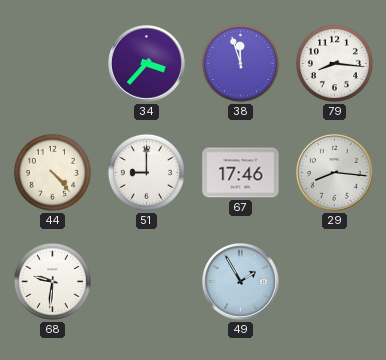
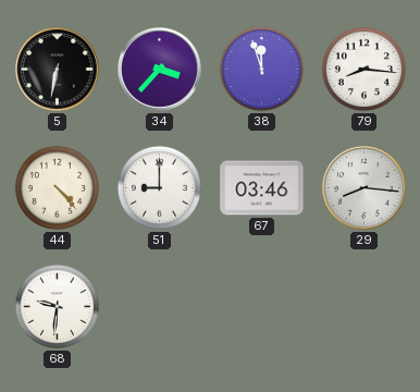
5: none -> 6:32 (58, 70)
67: 17:46 -> 03:46 (262, 188)
49: 1:55 -> none (241, 282)
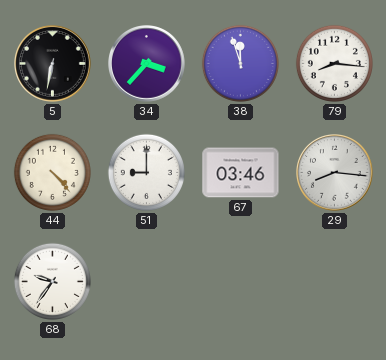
68: 9:31 -> 9:36 (52, 281)
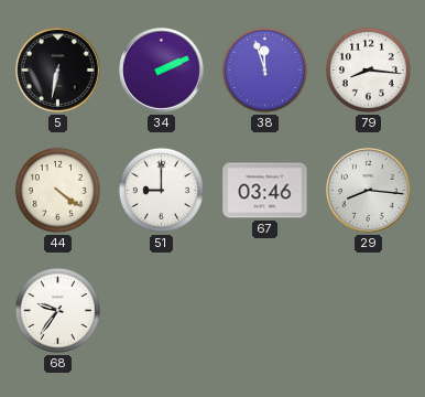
34: 3:37 -> 2:11 (162, 71)
44: 4:23 -> 4:21 (57, 190)
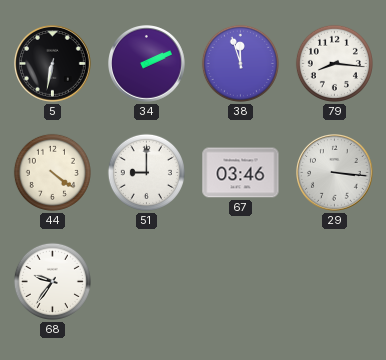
29: 8:16 -> 3:16 (335, 173)
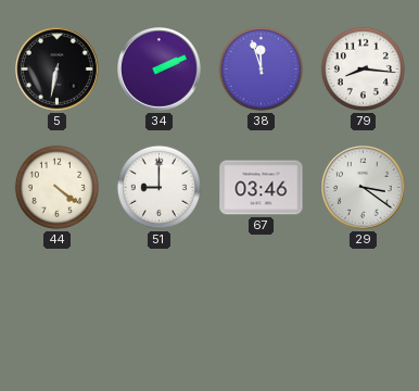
29: 3:16 -> 3:21 (364, 188)
68: 9:36 -> none (52, 281)
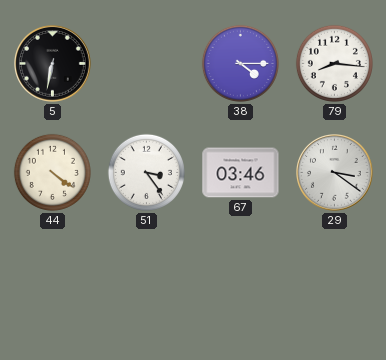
34: 2:11 -> none (160, 70)
38: 11:57 -> 4:15 (240, 63)
51: 9:00 -> 3:24 (146, 172)
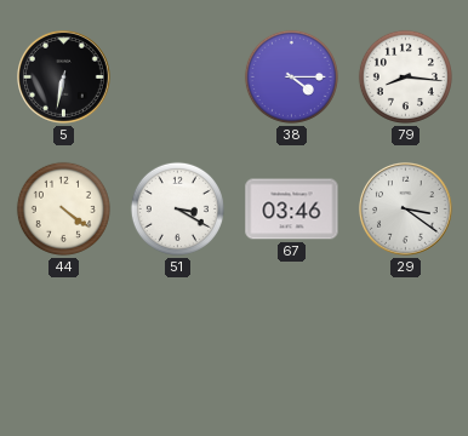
51: 3:24 -> 3:20 (177, 208)
